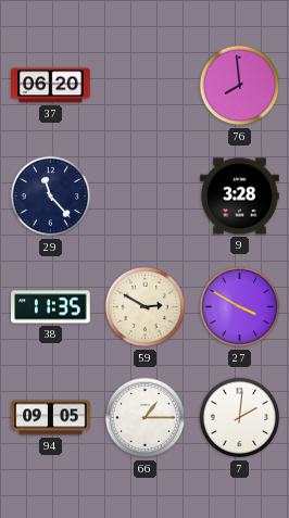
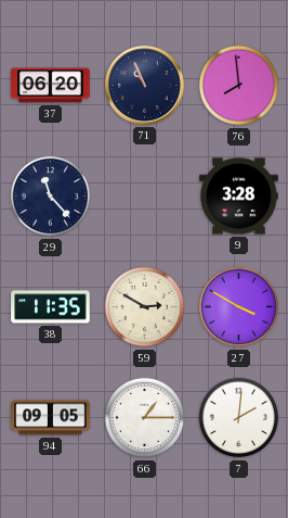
71: none -> 10:56 (144, 85)
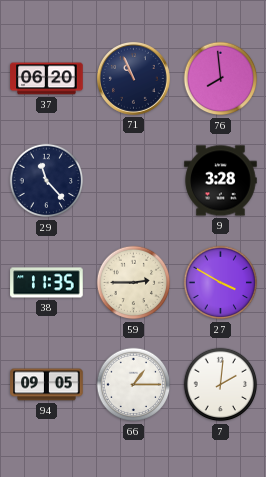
59: 2:50 -> 2:45 (134, 283)
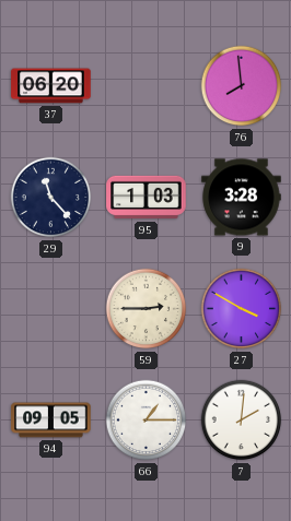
71: 10:56 -> none (133, 78)
95: none -> 1:03 (147, 198)
38: 11:35 -> none (47, 283)
